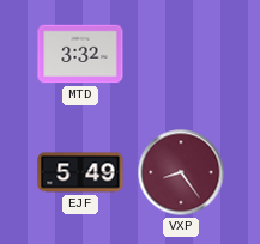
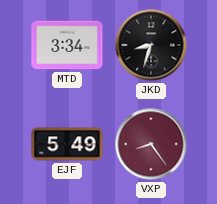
MTD: 3:32 -> 3:34 (67, 45)
JKD: none -> 8:33 (151, 45)
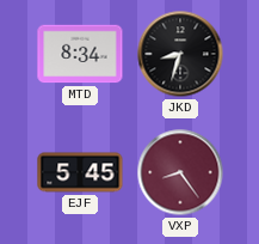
MTD: 3:34 -> 8:34 (80, 54)
EJF: 5:49 -> 5:45 (80, 172)
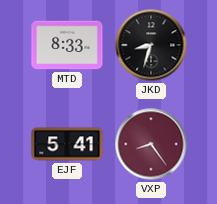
MTD: 8:34 -> 8:33 (67, 45)
EJF: 5:45 -> 5:41 (67, 144)
